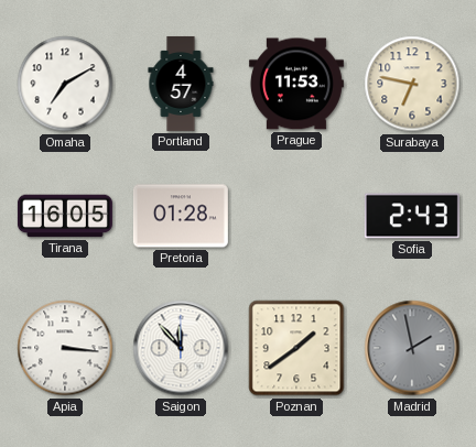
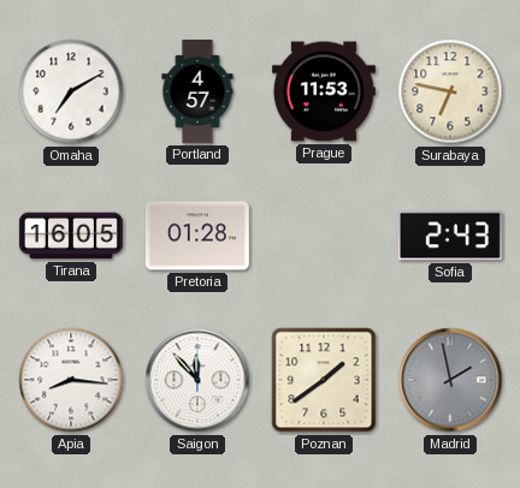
Apia: 3:16 -> 8:16 (71, 380)
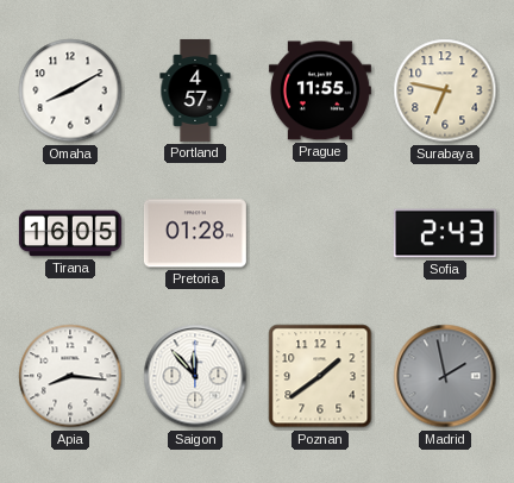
Omaha: 7:10 -> 8:10 (70, 90)
Prague: 11:53 -> 11:55 (320, 90)
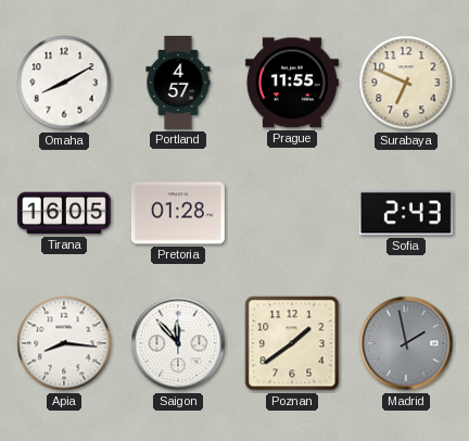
Surabaya: 6:47 -> 6:49 (406, 83)
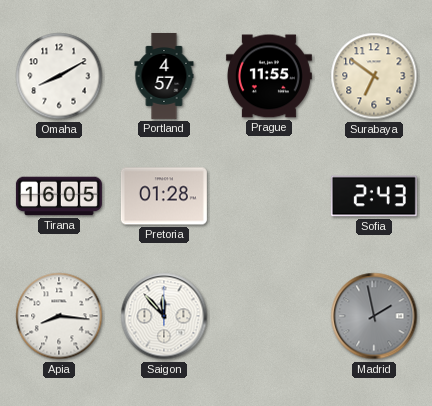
Surabaya: 6:49 -> 6:51 (374, 76)
Poznan: 1:39 -> none (292, 343)
